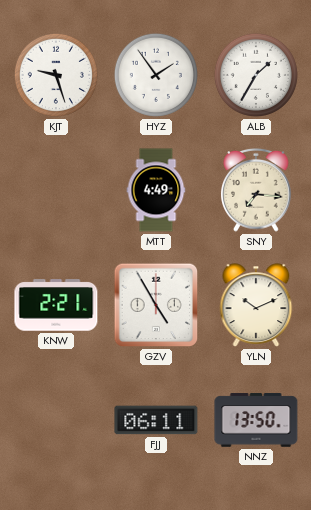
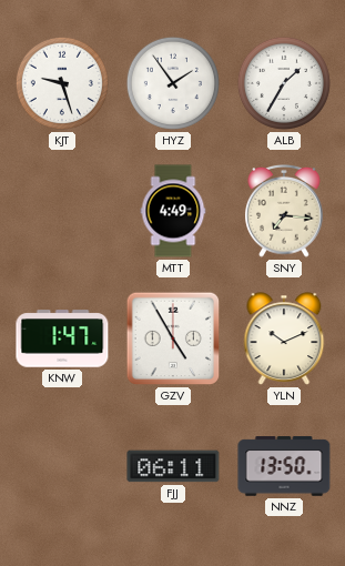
KNW: 2:21 -> 1:47 (62, 338)
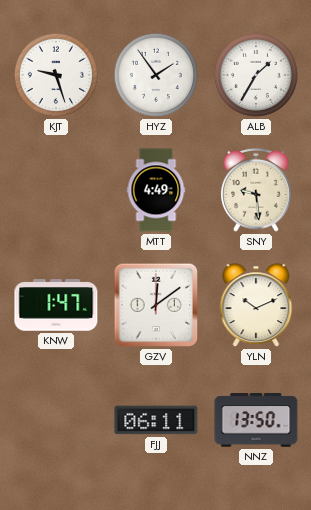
SNY: 7:16 -> 9:29 (257, 190)
GZV: 4:55 -> 12:09 (156, 305)
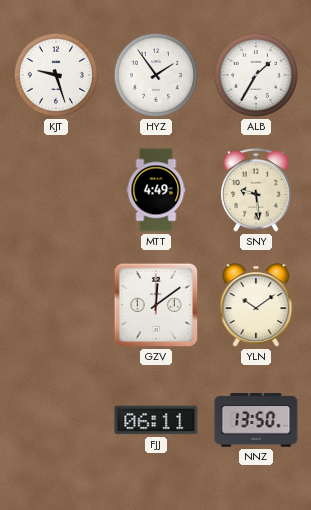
KNW: 1:47 -> none (56, 305)
YLN: 10:11 -> 10:09 (256, 305)
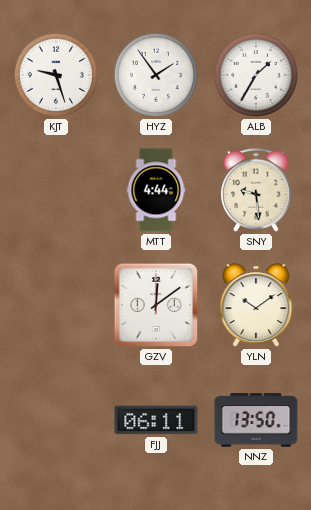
MTT: 4:49 -> 4:44 (156, 190)
